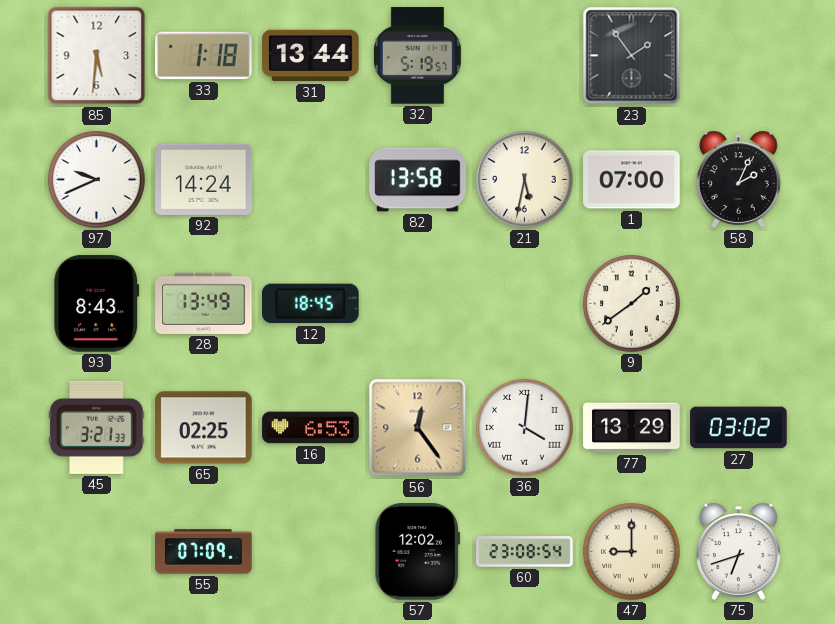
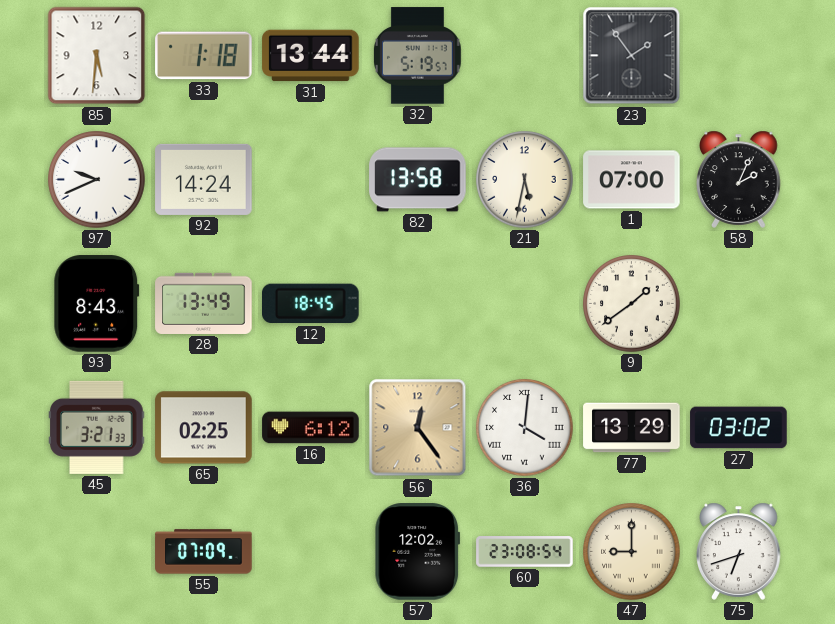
16: 6:53 -> 6:12 (311, 428)
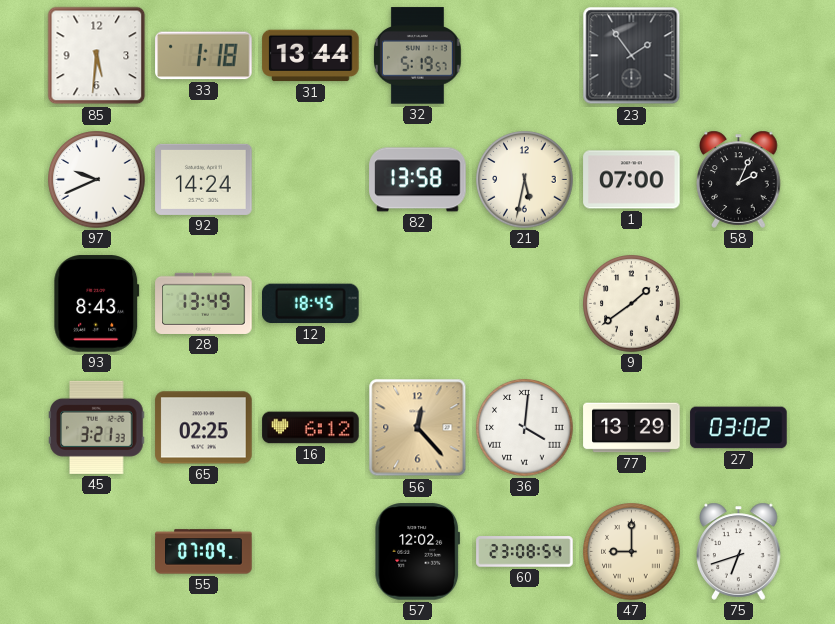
56: 12:24 -> 12:23 (418, 428)
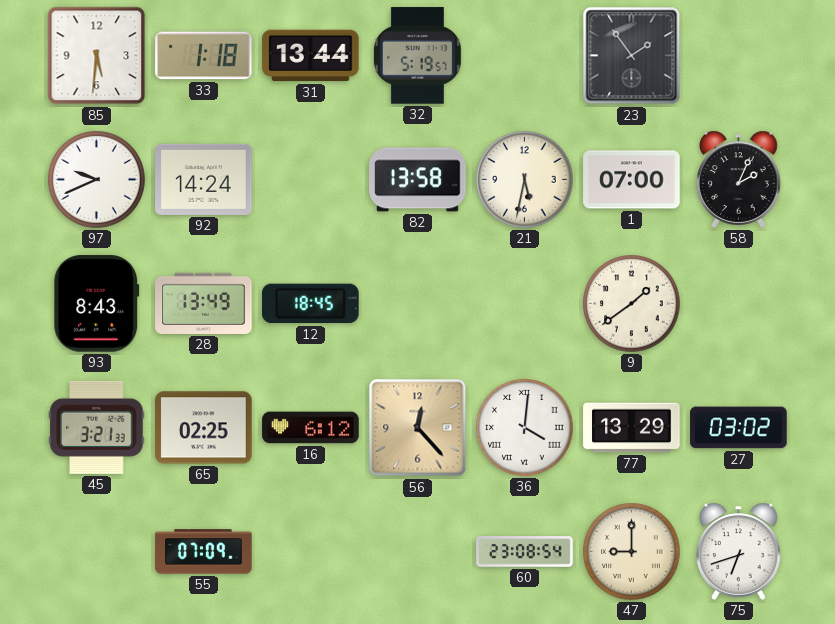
57: 12:02 -> none (418, 552)
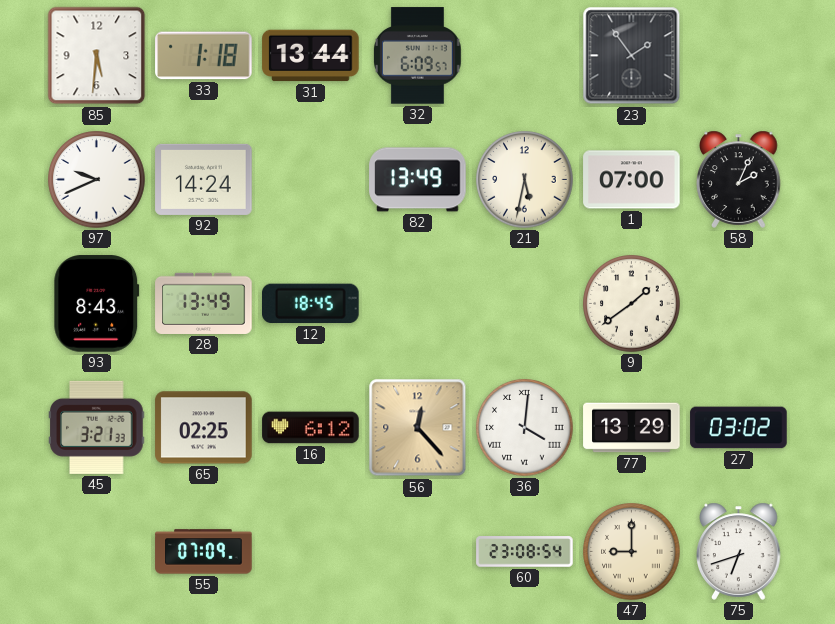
32: 5:19 -> 6:09 (417, 56)
82: 13:58 -> 13:49 (418, 180)
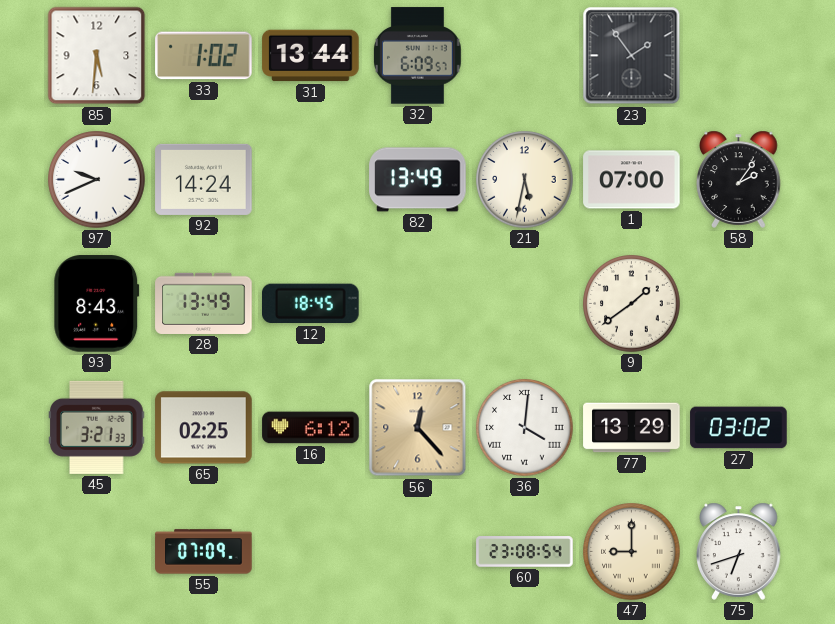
33: 1:18 -> 1:02 (204, 56)
58: 2:04 -> 2:06 (739, 179)
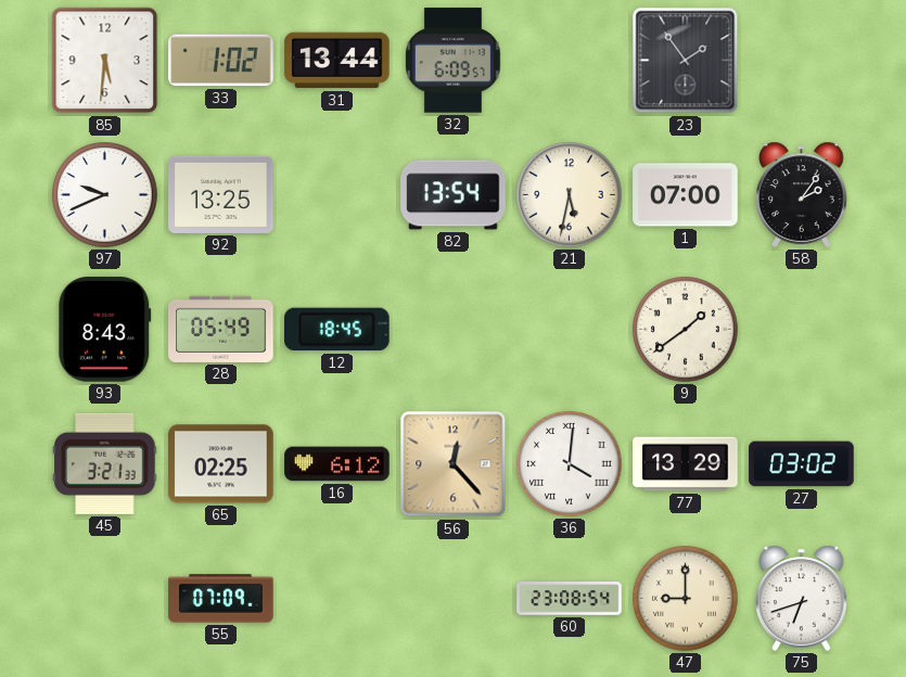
92: 14:24 -> 13:25 (221, 194)
82: 13:49 -> 13:54 (454, 195)
28: 13:49 -> 05:49 (221, 329)
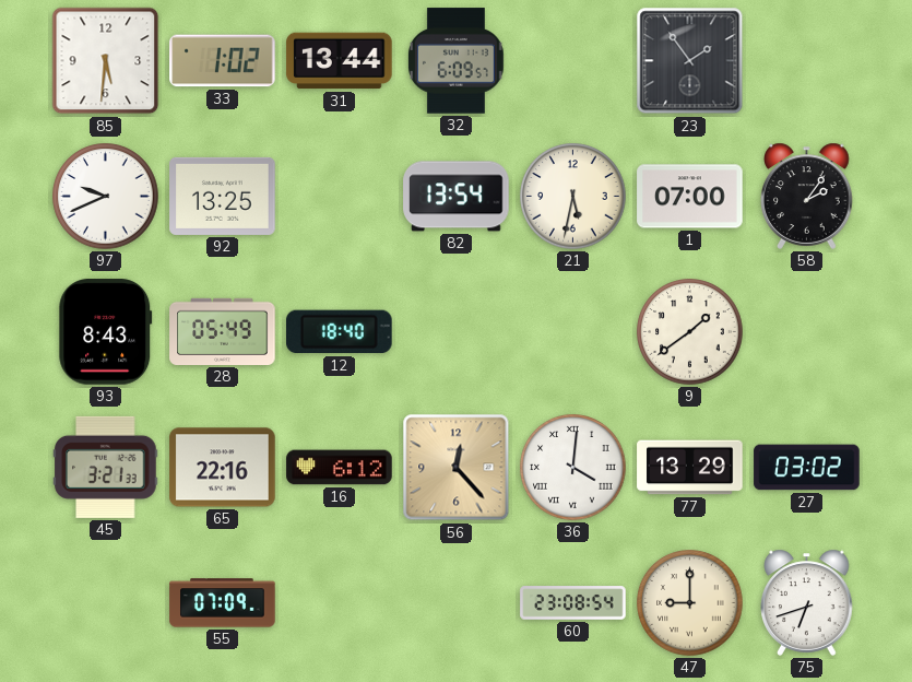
12: 18:45 -> 18:40 (340, 332)
65: 02:25 -> 22:16 (223, 468)
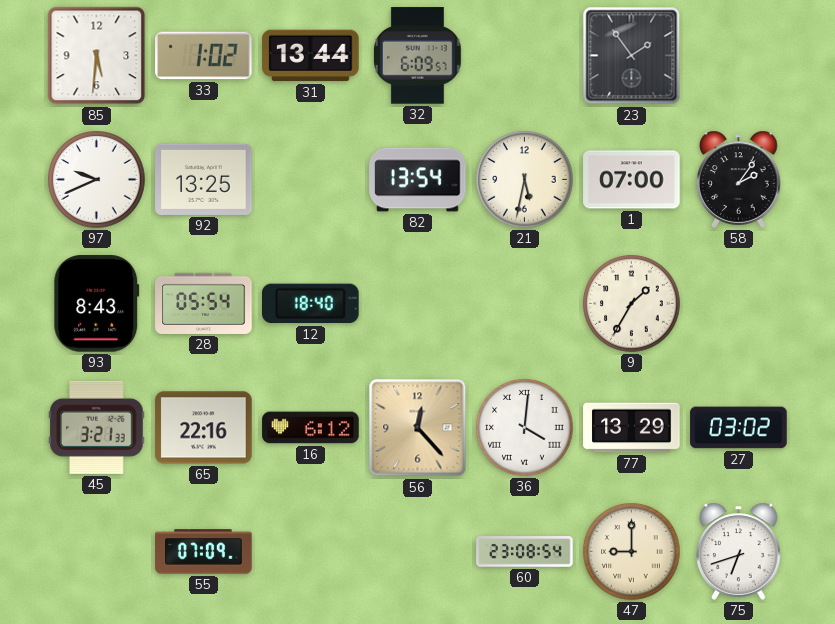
28: 05:49 -> 05:54 (204, 303)
9: 1:39 -> 1:35 (632, 304)
